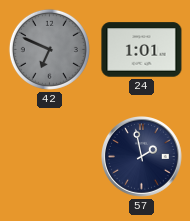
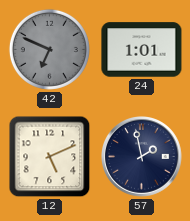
12: none -> 5:11 (50, 157)
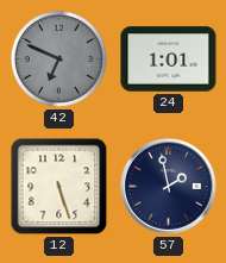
12: 5:11 -> 5:27 (59, 187)
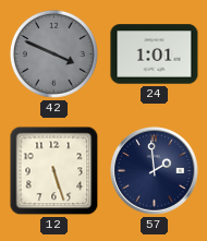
42: 6:49 -> 3:49 (53, 53)
57: 1:58 -> 1:59 (155, 171)
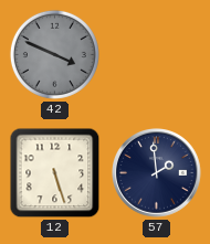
24: 1:01 -> none (155, 55)
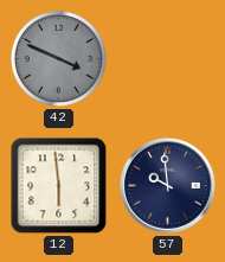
12: 5:27 -> 5:59 (59, 186)
57: 1:59 -> 9:59 (168, 186)
